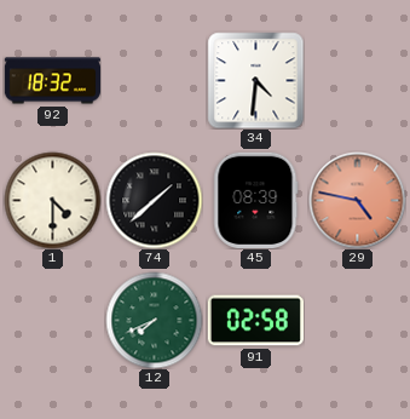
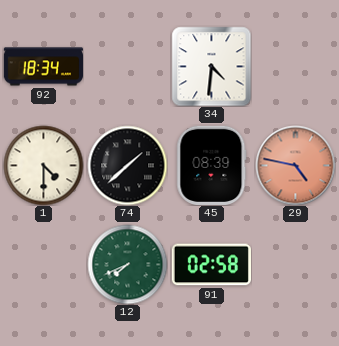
92: 18:32 -> 18:34 (43, 67)
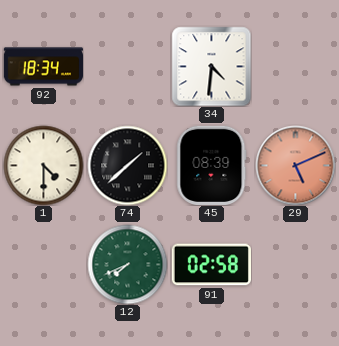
29: 4:47 -> 5:11 (295, 165)
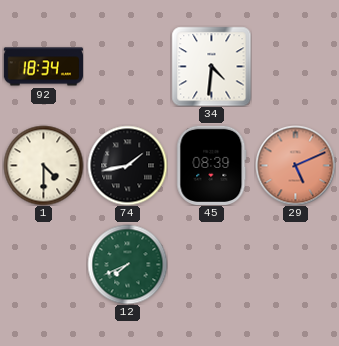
74: 1:38 -> 1:43 (127, 165)
91: 02:58 -> none (211, 265)
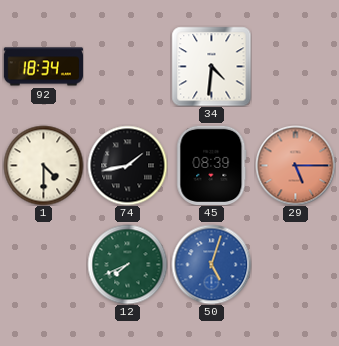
29: 5:11 -> 5:15 (295, 165)
50: none -> 5:03 (211, 264)
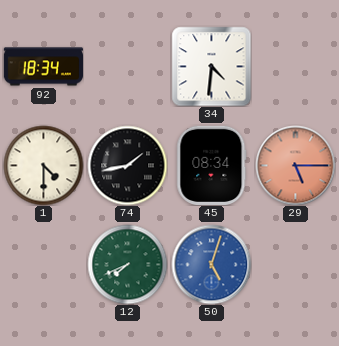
45: 08:39 -> 08:34 (212, 165)
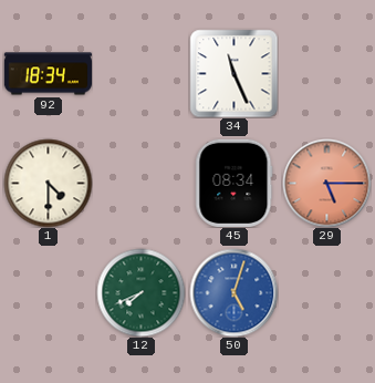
34: 4:31 -> 11:26 (233, 73)
74: 1:43 -> none (127, 165)
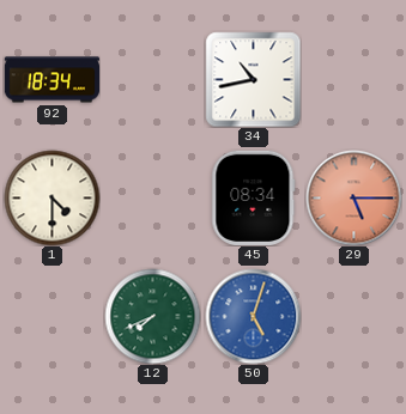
34: 11:26 -> 10:43 (253, 79)
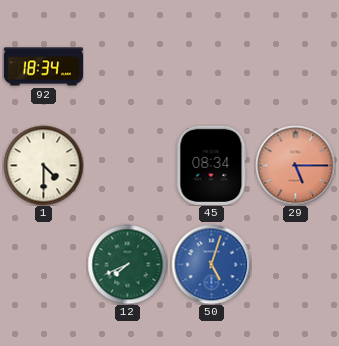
34: 10:43 -> none (253, 79)
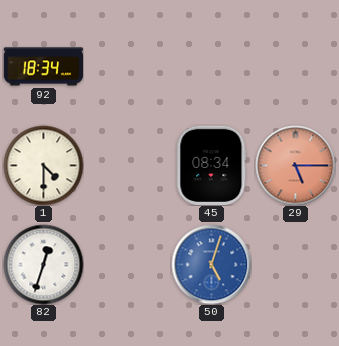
82: none -> 12:33 (43, 264)
12: 7:41 -> none (127, 264)
